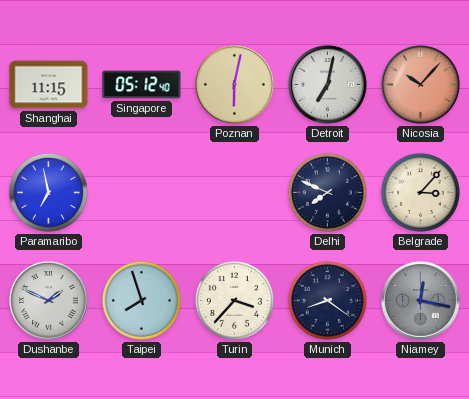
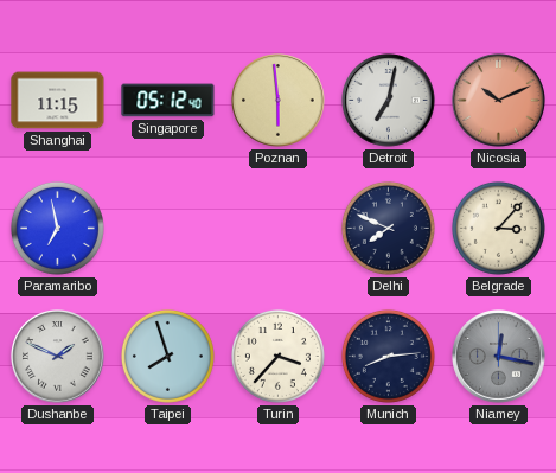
Poznan: 6:02 -> 5:59 (279, 101)
Nicosia: 10:07 -> 10:11 (499, 101)
Munich: 8:21 -> 8:14 (388, 356)
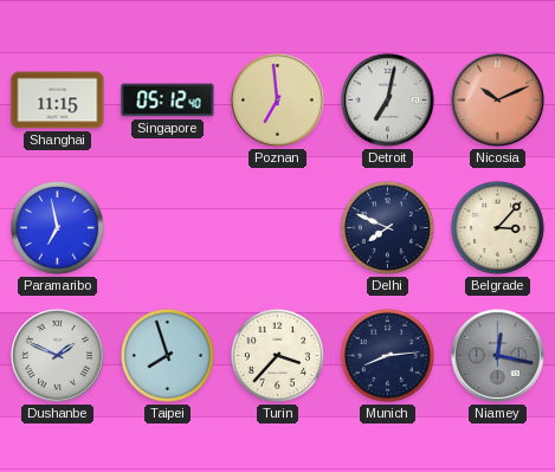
Poznan: 5:59 -> 6:59 (278, 101)
